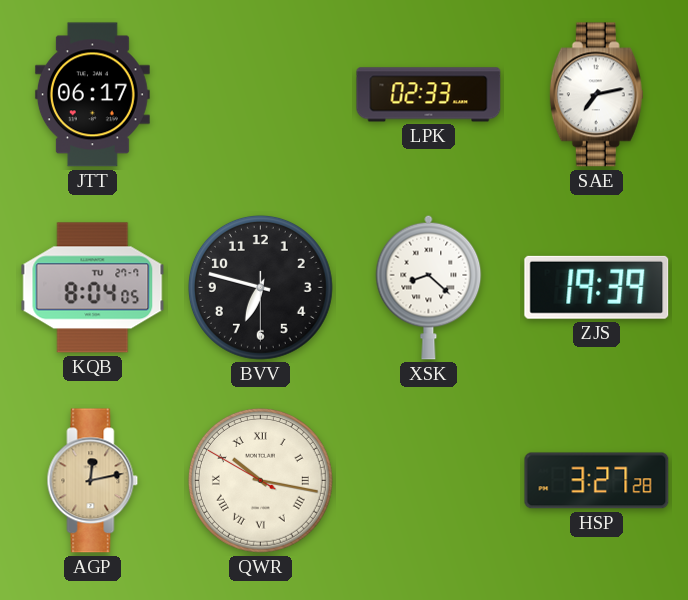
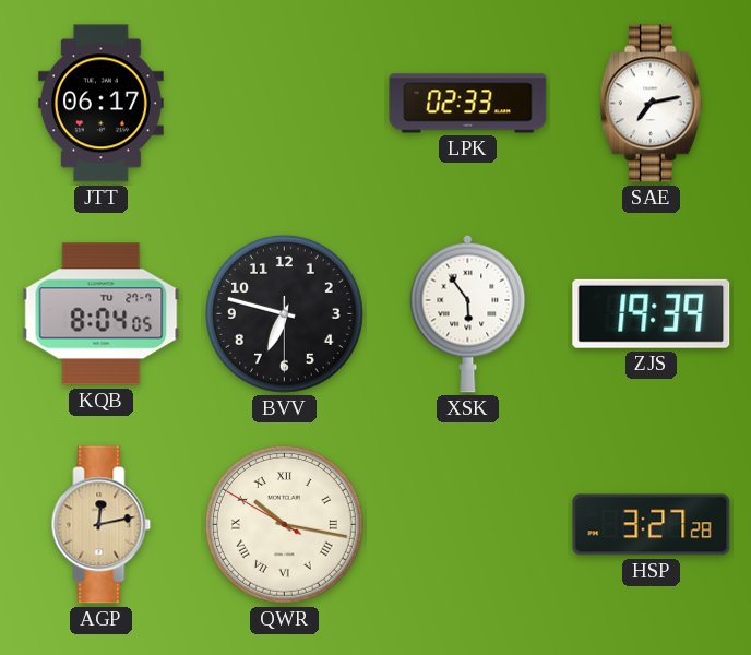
XSK: 8:22 -> 5:54 (468, 313)
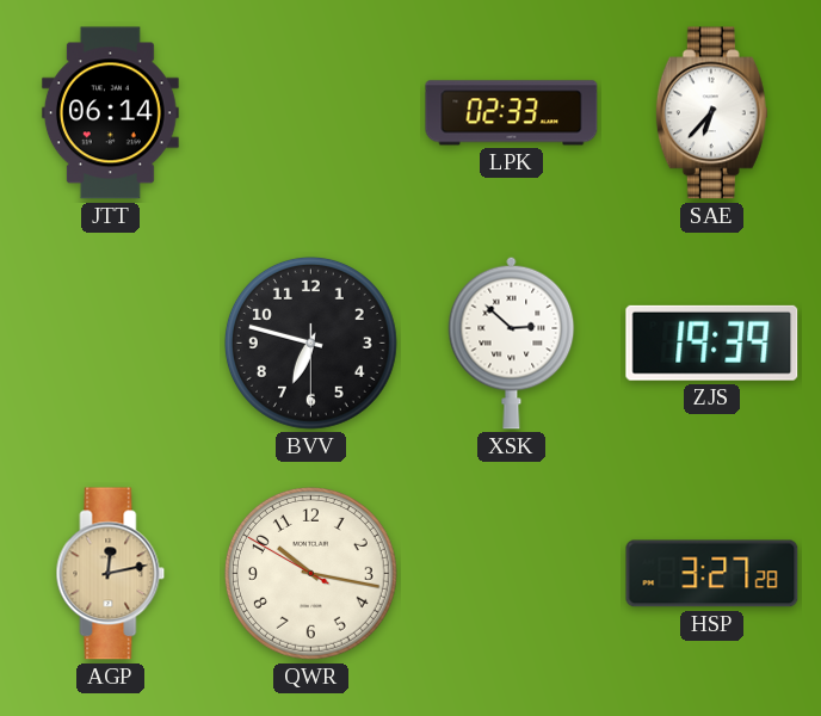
JTT: 06:17 -> 06:14 (110, 113)
SAE: 7:13 -> 6:37 (711, 113)
KQB: 8:04 -> none (102, 314)
XSK: 5:54 -> 2:52 (512, 342)
QWR numerals: Roman -> Arabic (310, 573)
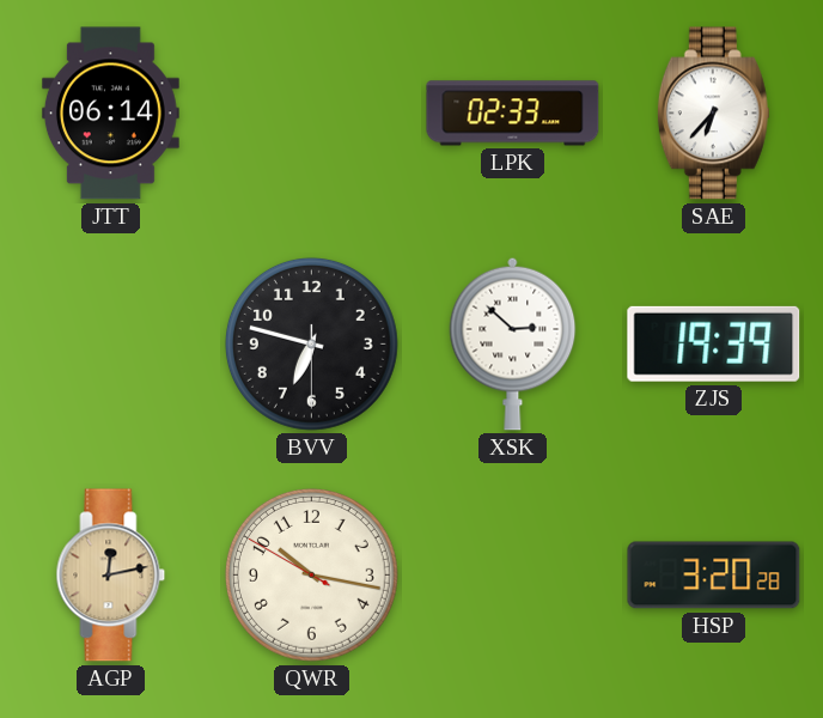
HSP: 3:27 -> 3:20 (714, 576)
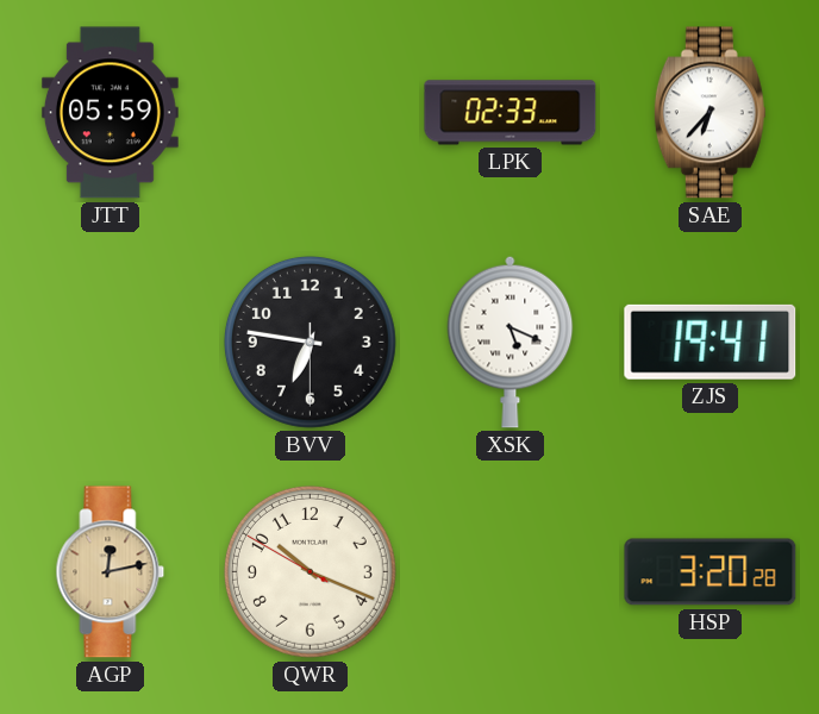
JTT: 06:14 -> 05:59 (110, 113)
BVV: 6:47 -> 6:46 (310, 342)
XSK: 2:52 -> 5:19 (511, 342)
ZJS: 19:39 -> 19:41 (711, 342)
QWR: 10:16 -> 10:18 (310, 571)
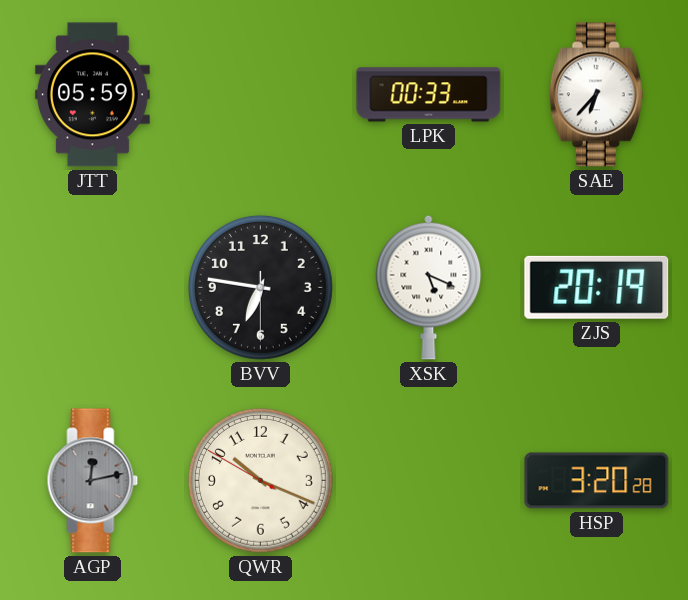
LPK: 02:33 -> 00:33 (429, 95)
ZJS: 19:41 -> 20:19 (597, 287)
AGP dial: champagne -> grey (93, 481)
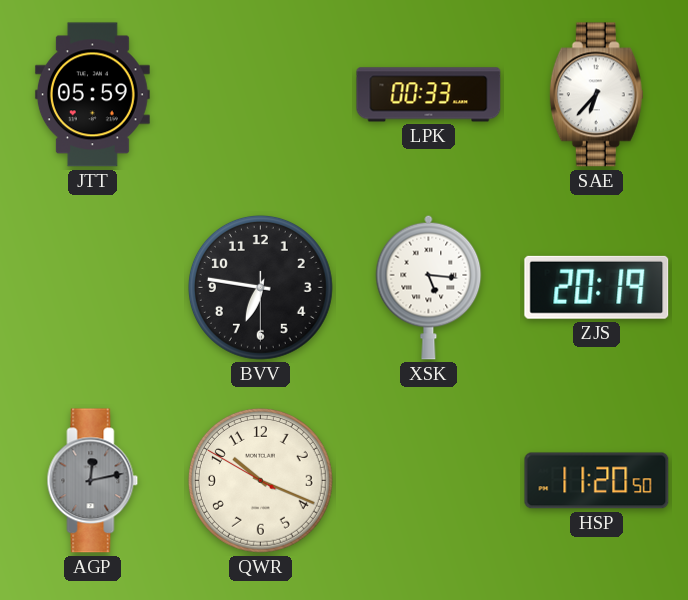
XSK: 5:19 -> 5:16 (429, 287)
HSP: 3:20 -> 11:20 (597, 481)
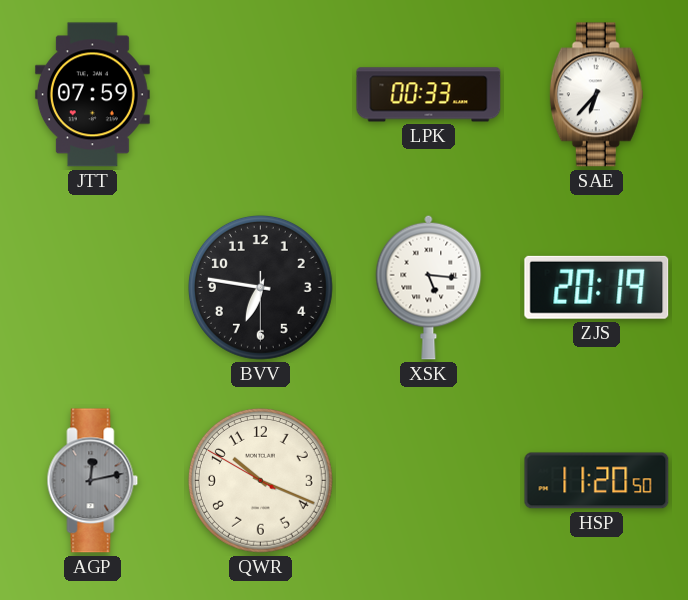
JTT: 05:59 -> 07:59 (92, 95)
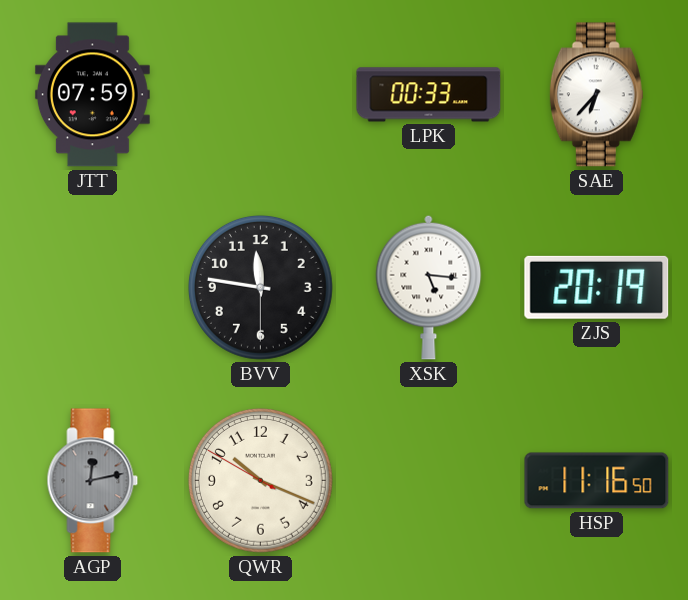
BVV: 6:46 -> 11:46 (260, 287)
HSP: 11:20 -> 11:16 (597, 481)
